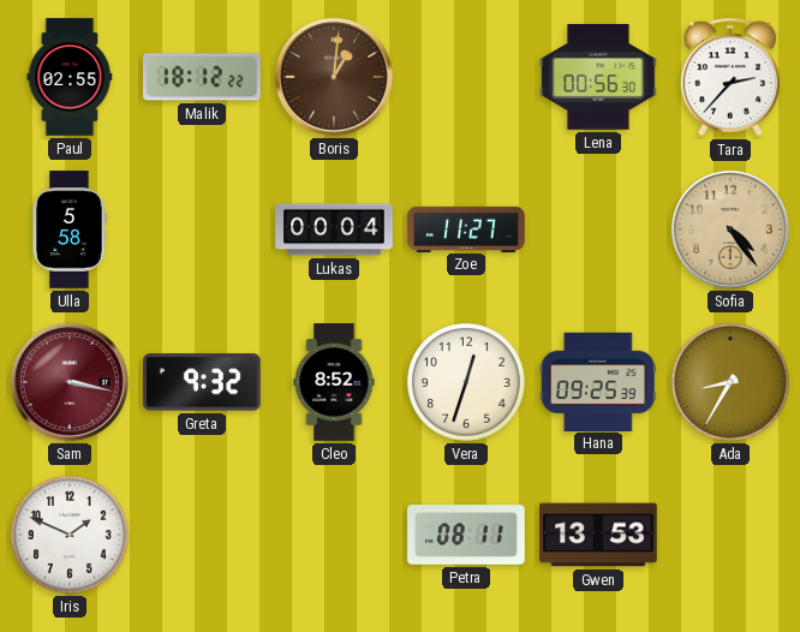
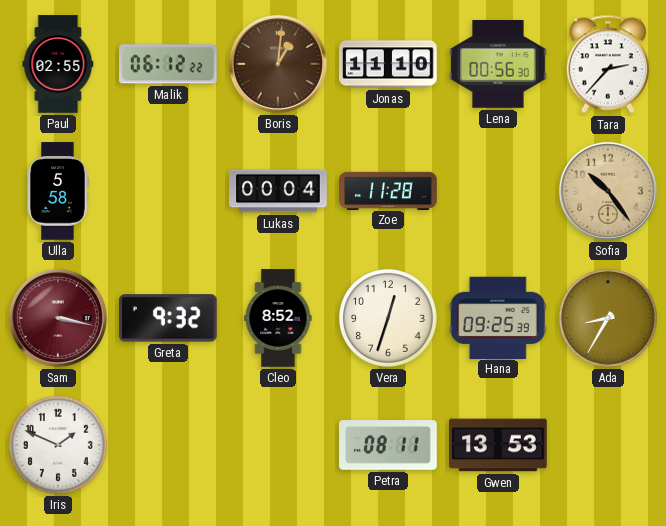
Malik: 18:12 -> 06:12 (169, 64)
Jonas: none -> 11:10 (388, 64)
Zoe: 11:27 -> 11:28 (388, 190)
Sofia: 4:24 -> 10:24 (608, 191)
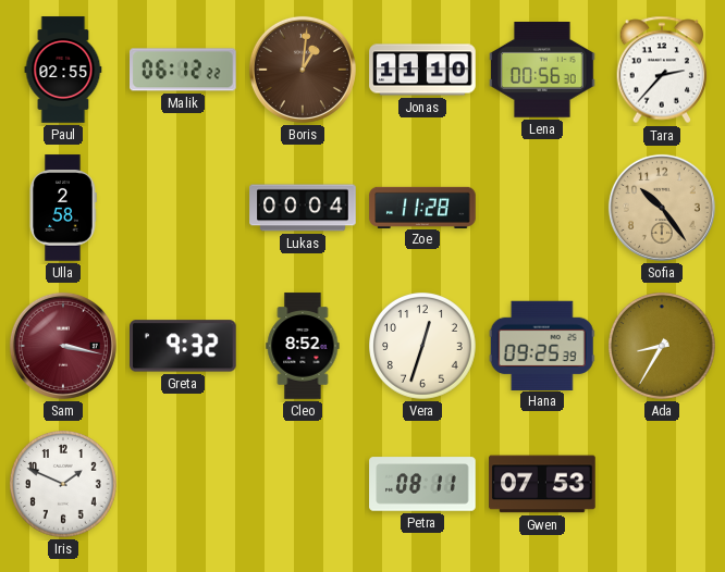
Ulla: 5:58 -> 2:58 (63, 208)
Gwen: 13:53 -> 07:53 (542, 484)
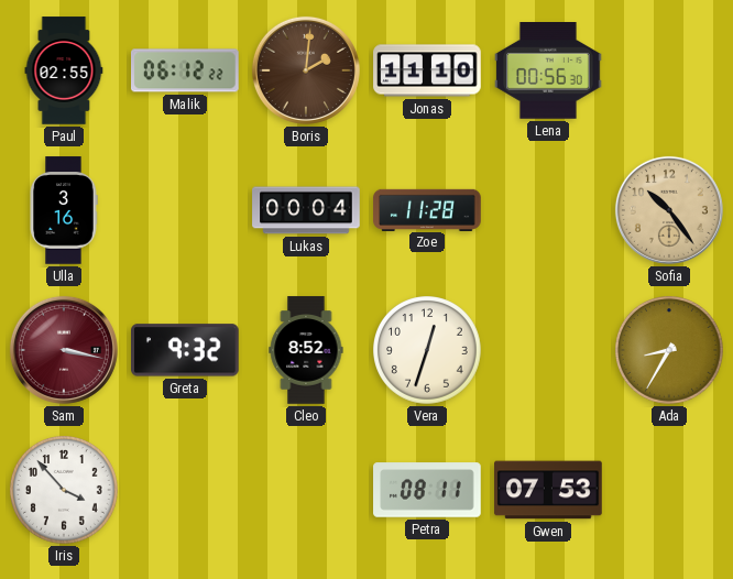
Boris: 1:01 -> 2:01 (306, 70)
Tara: 2:37 -> none (662, 70)
Ulla: 2:58 -> 3:16 (64, 210)
Hana: 09:25 -> none (542, 345)
Iris: 1:49 -> 3:53 (65, 491)
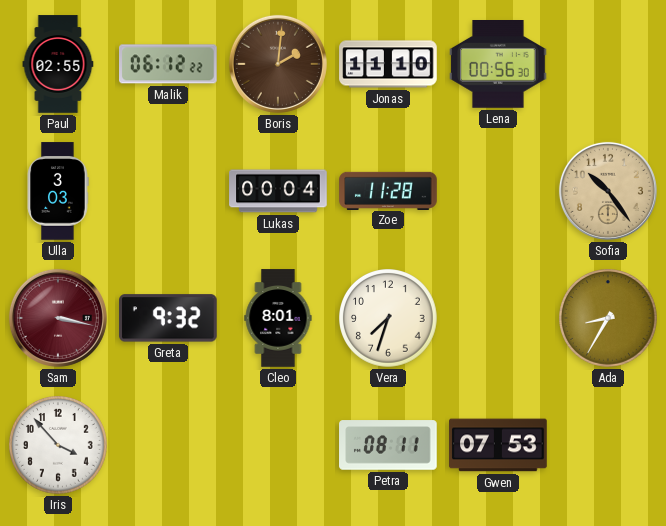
Ulla: 3:16 -> 3:03 (58, 191)
Cleo: 8:52 -> 8:01 (278, 318)
Vera: 12:33 -> 7:33 (389, 319)
